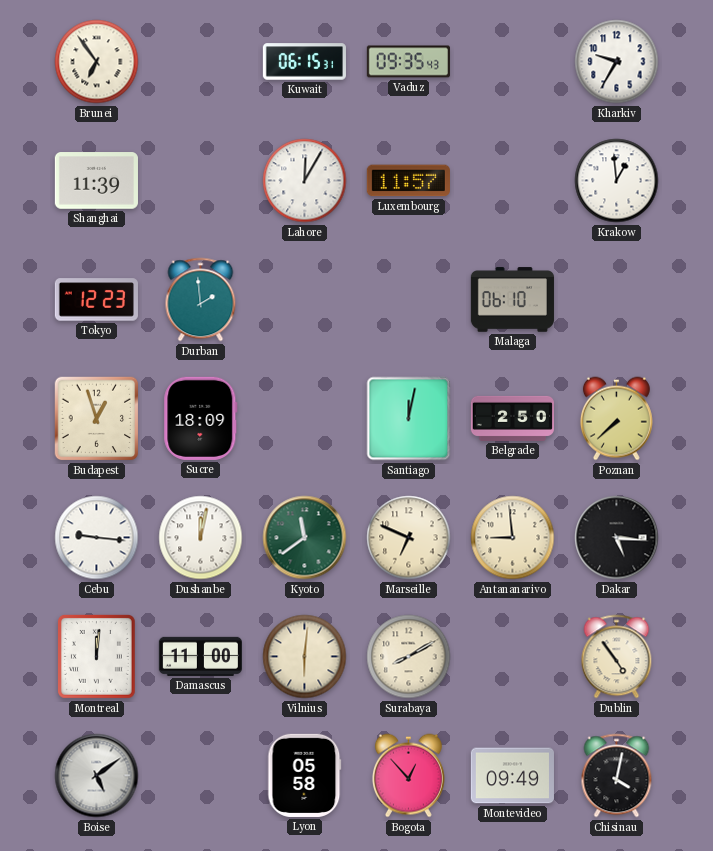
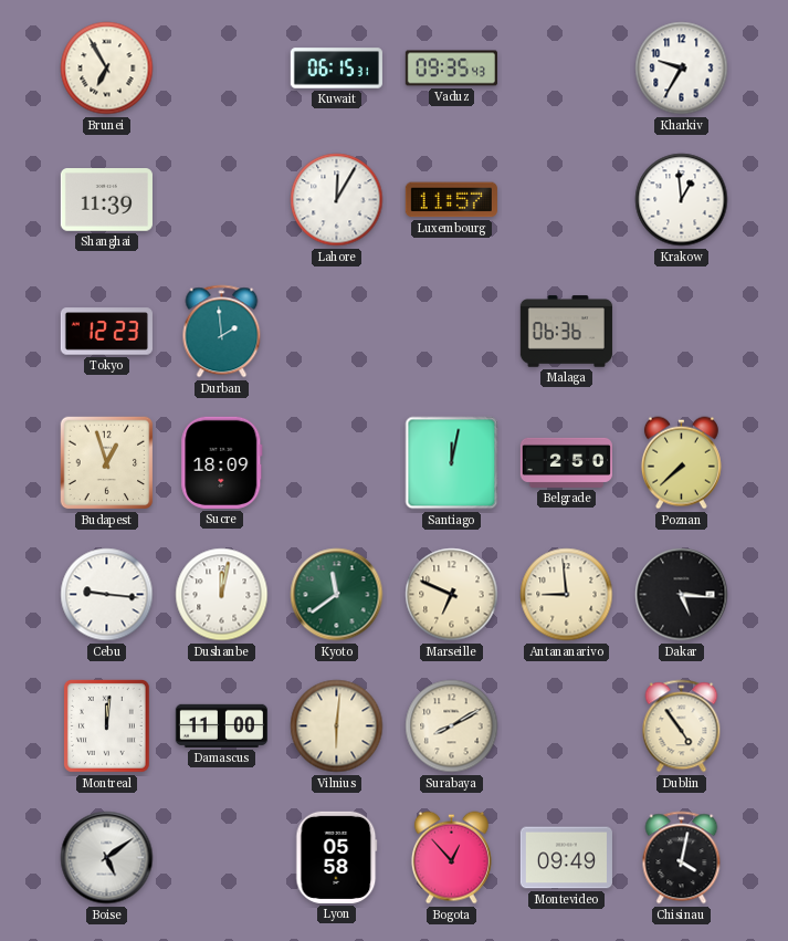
Brunei: 6:54 -> 6:55 (107, 69)
Malaga: 06:10 -> 06:36 (566, 332)
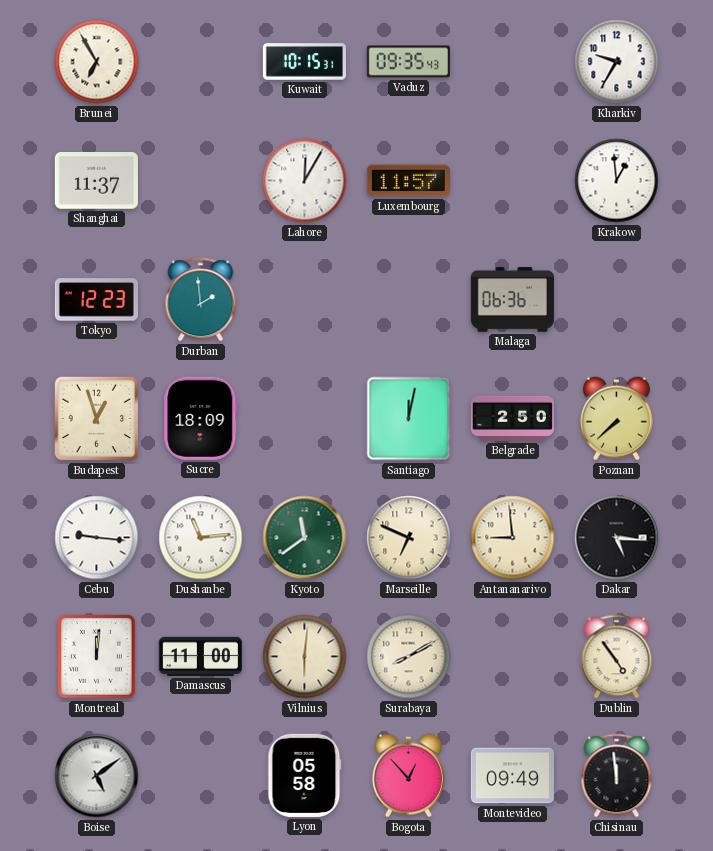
Kuwait: 06:15 -> 10:15 (304, 62)
Shanghai: 11:39 -> 11:37 (96, 181)
Dushanbe: 12:02 -> 11:14 (201, 538)
Chisinau: 4:02 -> 11:59 (617, 776)
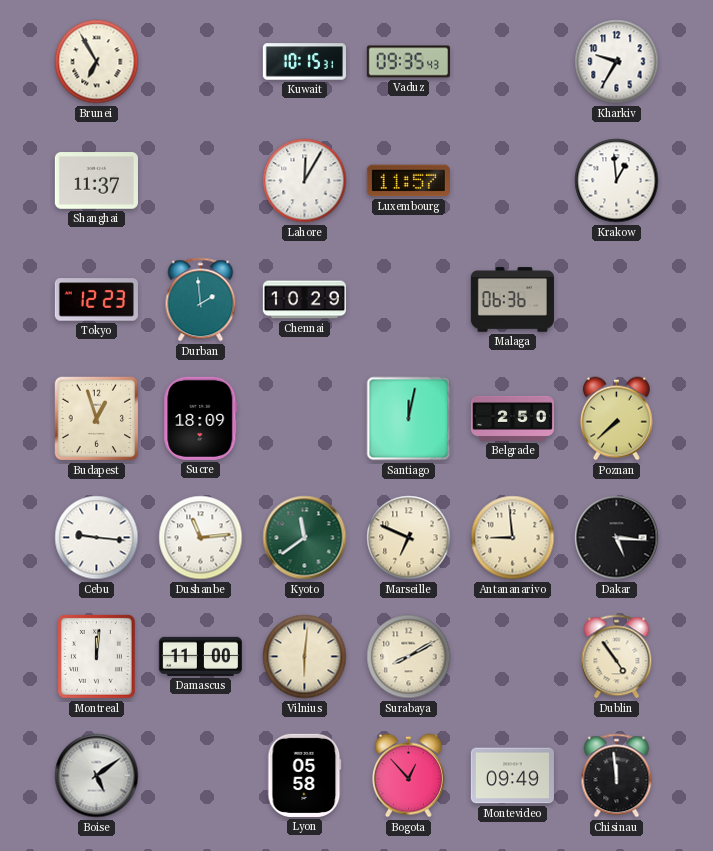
Chennai: none -> 10:29 (304, 300)
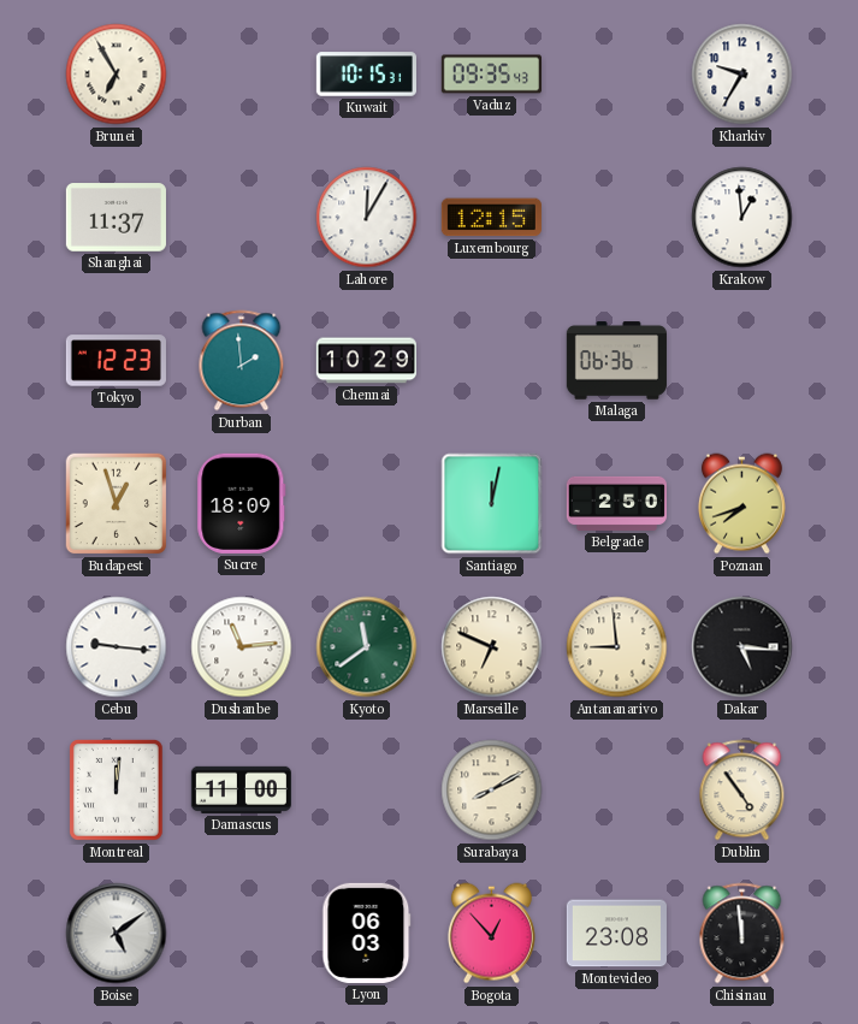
Luxembourg: 11:57 -> 12:15 (491, 218)
Poznan: 7:38 -> 7:42 (741, 504)
Vilnius: 6:01 -> none (305, 657)
Lyon: 05:58 -> 06:03 (367, 933)
Montevideo: 09:49 -> 23:08 (616, 934)
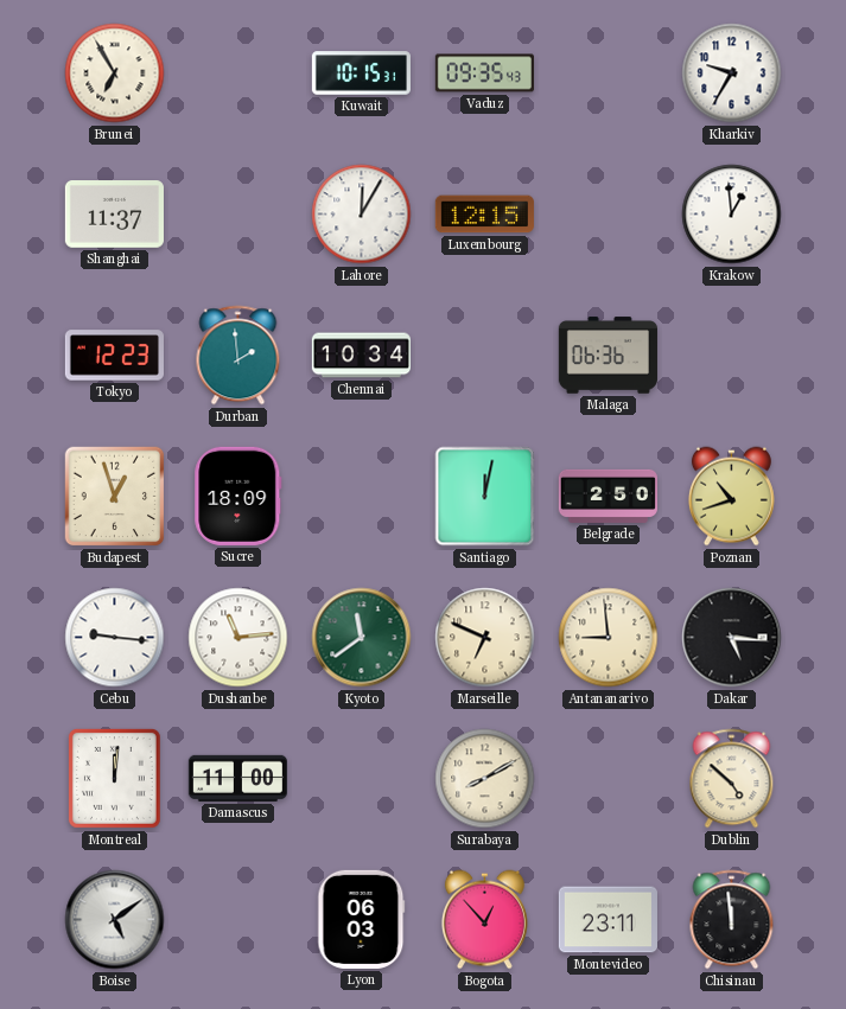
Chennai: 10:29 -> 10:34 (361, 356)
Poznan: 7:42 -> 10:42 (731, 497)
Dublin: 4:54 -> 4:52 (732, 779)
Montevideo: 23:08 -> 23:11 (608, 920)
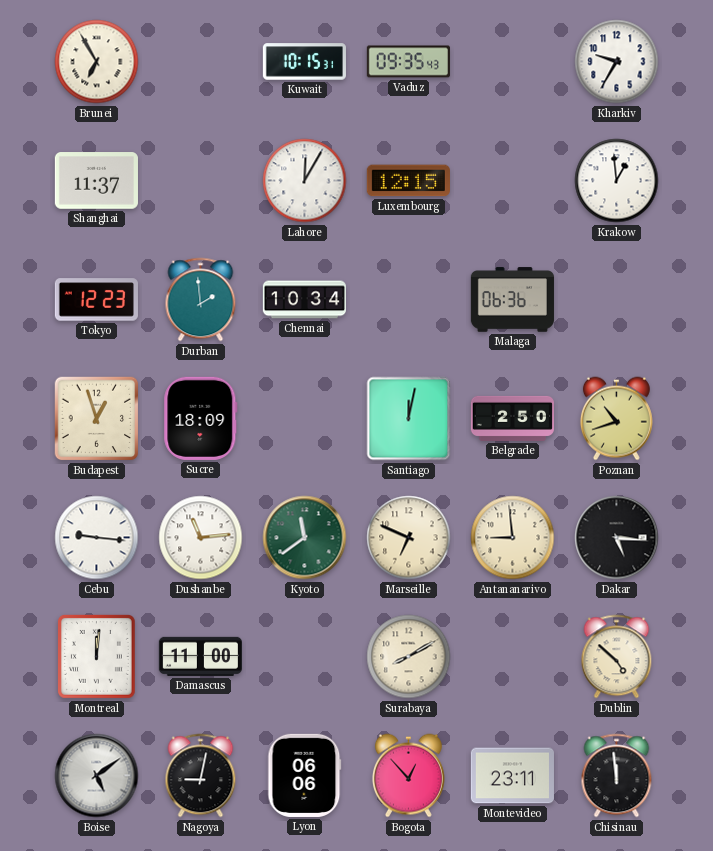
Nagoya: none -> 9:02 (201, 776)
Lyon: 06:03 -> 06:06 (305, 775)
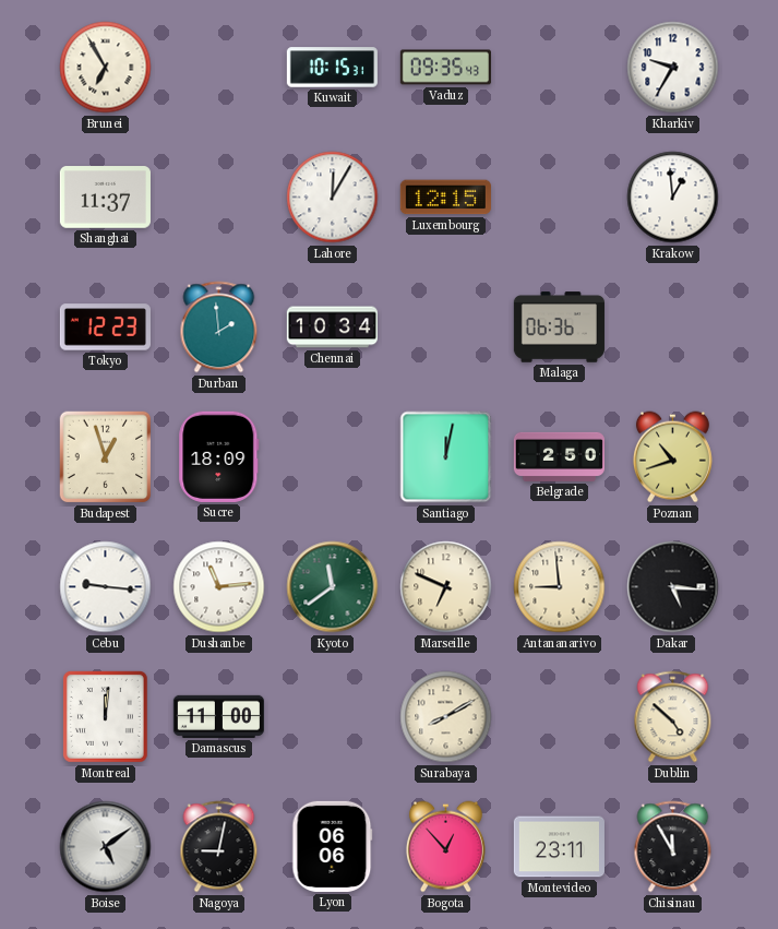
Chisinau: 11:59 -> 11:55 (673, 847)
